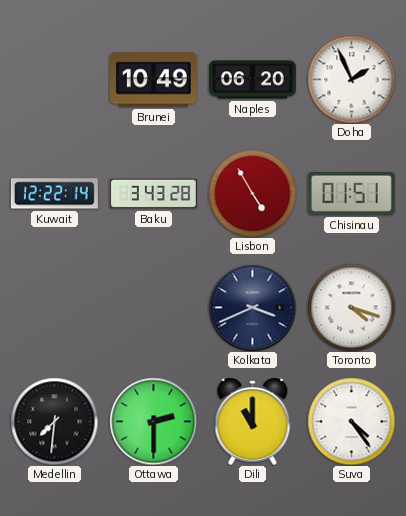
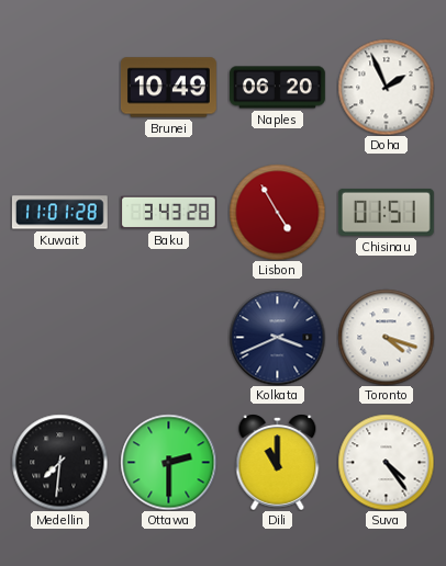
Kuwait: 12:22 -> 11:01 (59, 213)
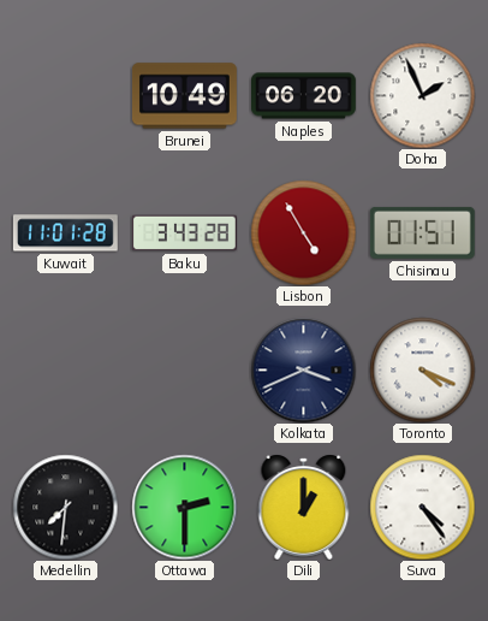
Toronto: 4:18 -> 4:19 (422, 369)
Dili: 11:00 -> 1:00 (304, 507)
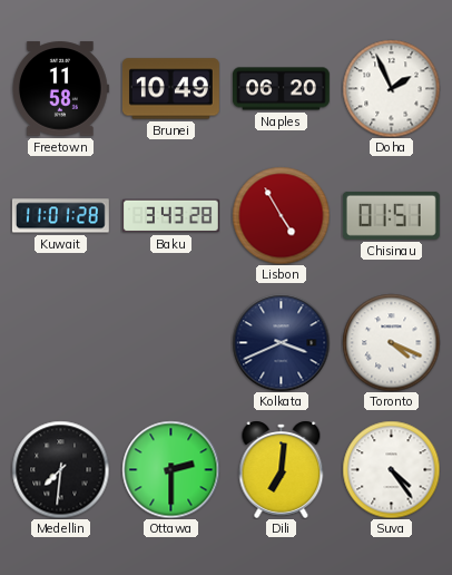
Freetown: none -> 11:58 (60, 89)
Dili: 1:00 -> 7:01 (282, 469)
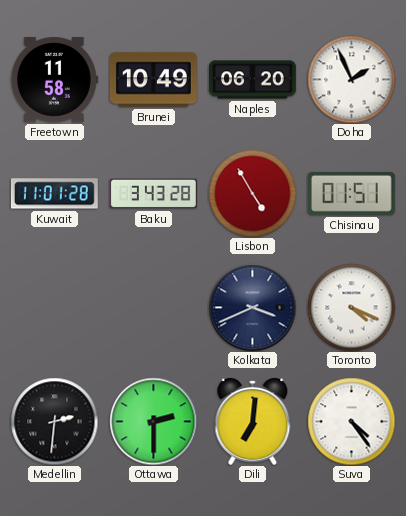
Medellin: 7:31 -> 2:31 (54, 421)
